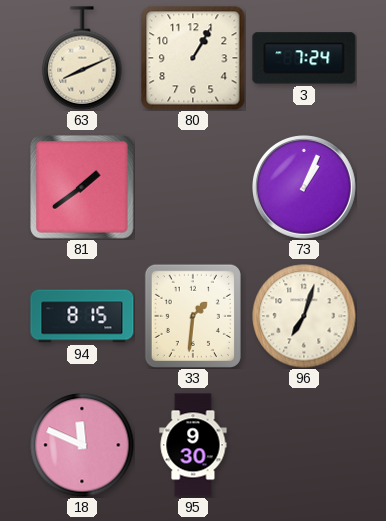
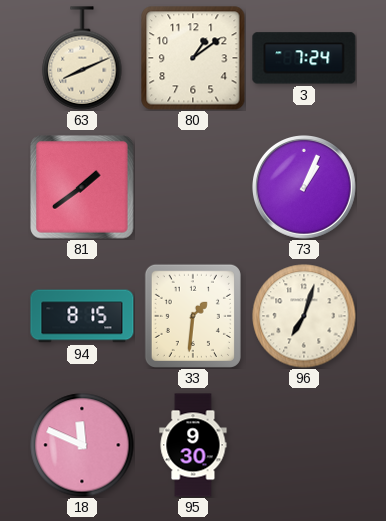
80: 1:05 -> 1:09 (193, 58)
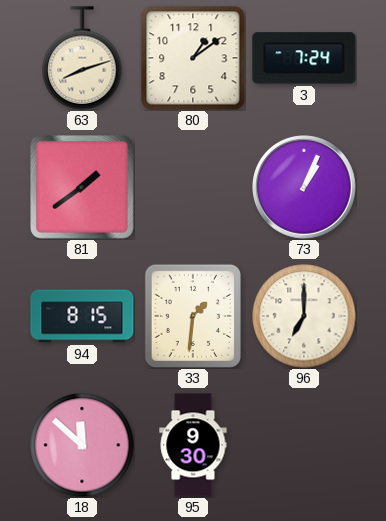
63: 8:11 -> 8:12 (82, 58)
96: 7:03 -> 7:00 (304, 316)
18: 11:49 -> 11:52 (82, 445)
